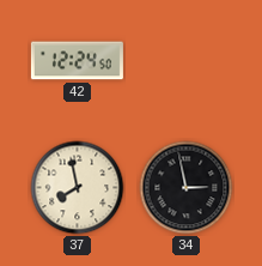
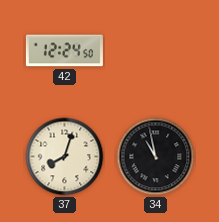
37: 7:58 -> 8:03 (65, 157)
34: 2:58 -> 10:58 (156, 157)
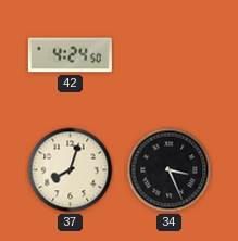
42: 12:24 -> 4:24 (70, 55)
34: 10:58 -> 3:26 (170, 170)
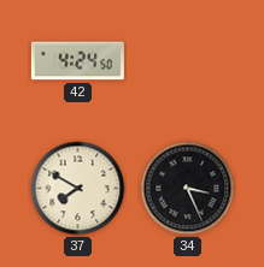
37: 8:03 -> 7:50 (78, 189)
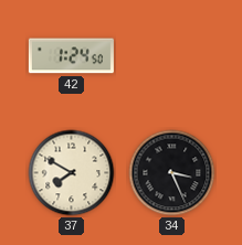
42: 4:24 -> 1:24 (71, 56)
